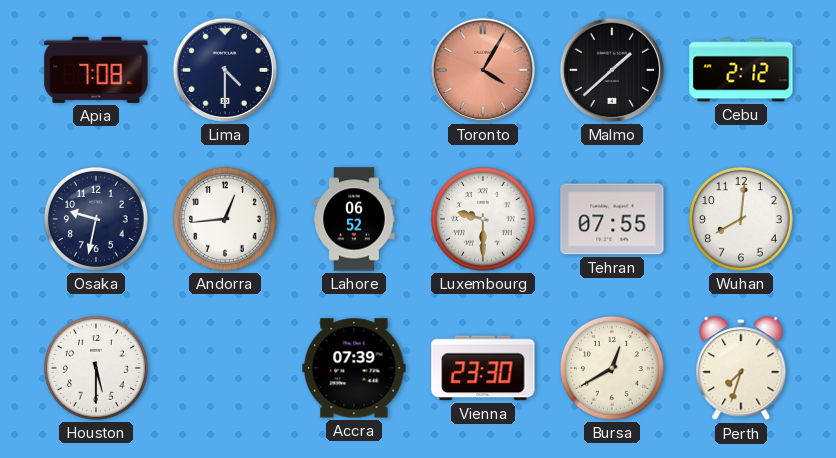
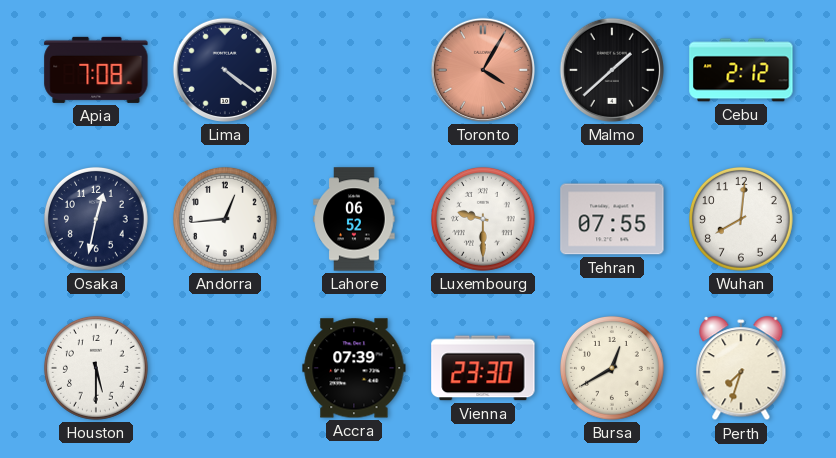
Lima: 4:30 -> 4:21 (225, 70)
Osaka: 9:32 -> 12:32 (96, 219)
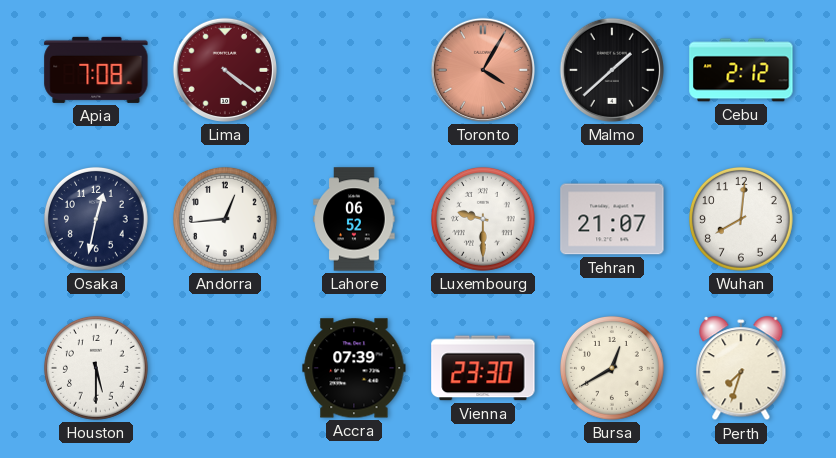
Lima dial: navy -> burgundy (225, 70)
Tehran: 07:55 -> 21:07 (612, 219)
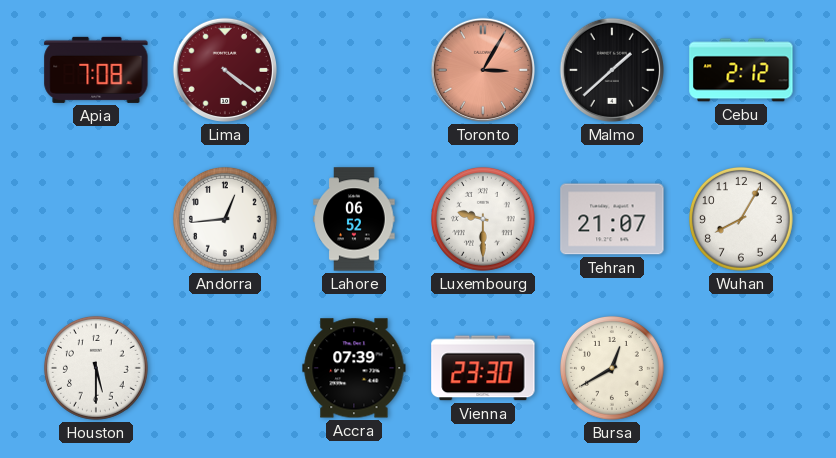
Toronto: 4:05 -> 3:05 (483, 70)
Osaka: 12:32 -> none (96, 219)
Wuhan: 8:01 -> 8:05 (741, 219)
Perth: 7:33 -> none (741, 369)
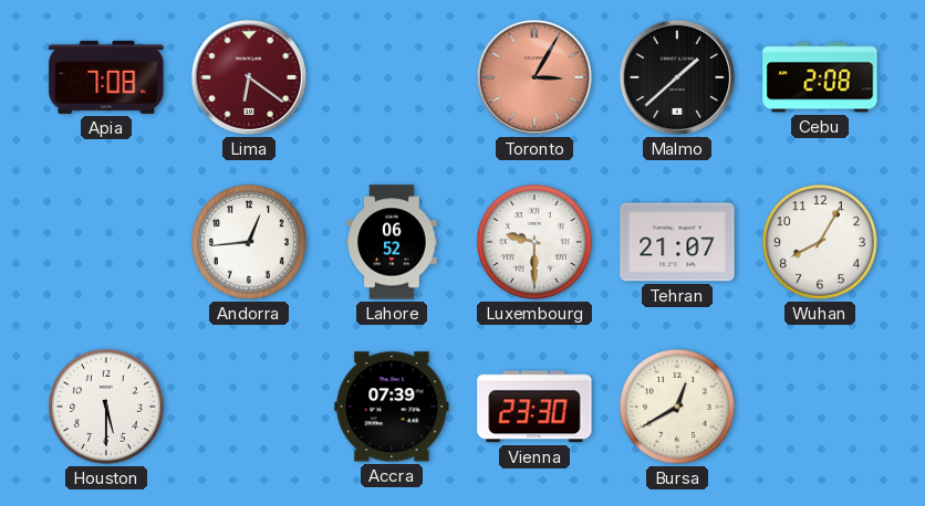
Lima: 4:21 -> 6:21 (249, 77)
Cebu: 2:12 -> 2:08 (820, 77)
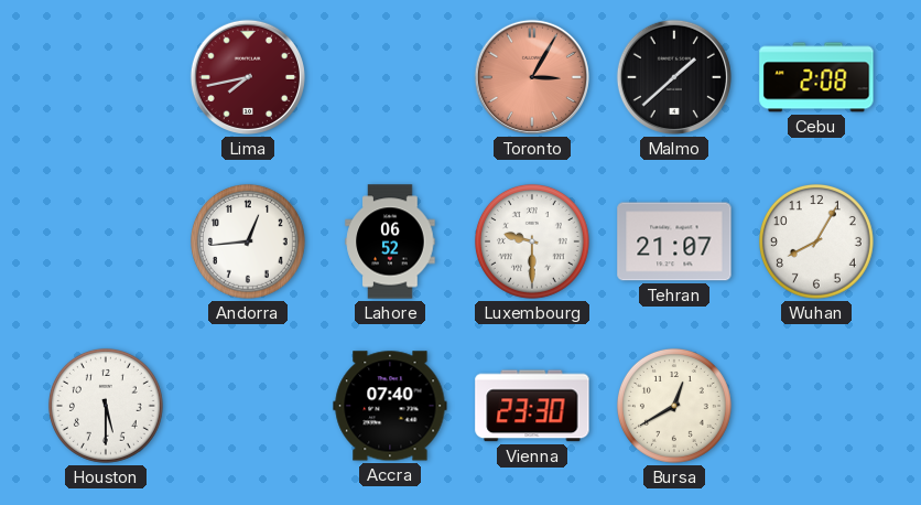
Apia: 7:08 -> none (106, 77)
Lima: 6:21 -> 7:43 (248, 77)
Accra: 07:39 -> 07:40 (390, 406)
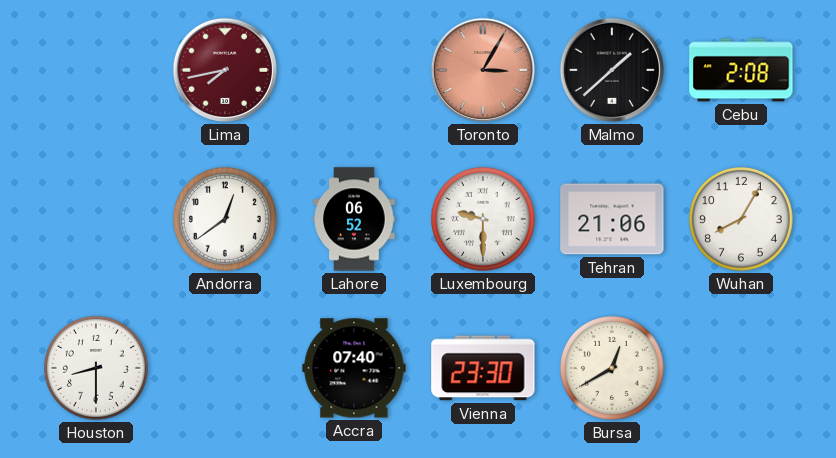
Andorra: 12:44 -> 12:39 (225, 219)
Tehran: 21:07 -> 21:06 (612, 219)
Houston: 5:30 -> 8:30 (96, 368)
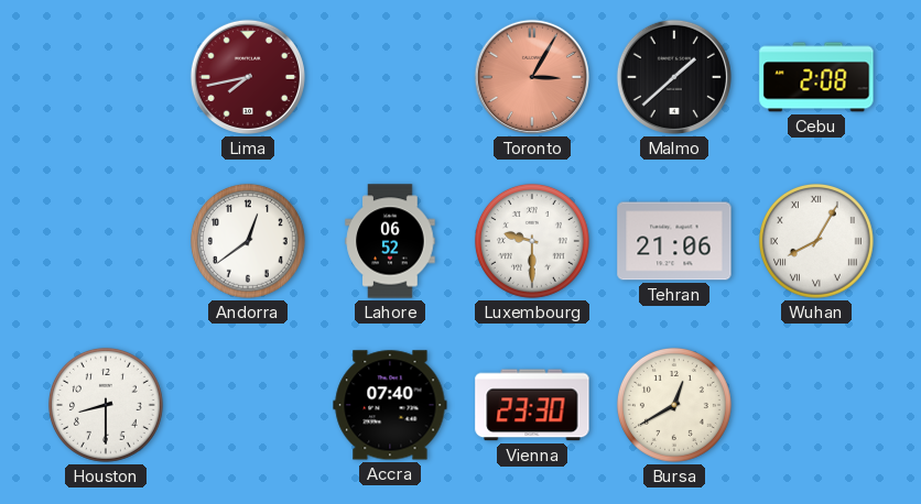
Wuhan numerals: Arabic -> Roman (816, 241)
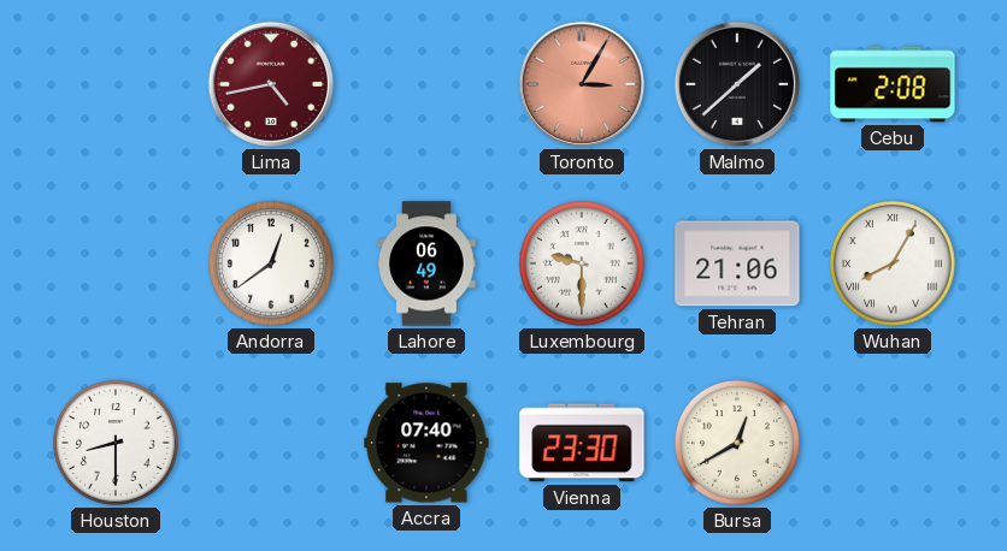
Lima: 7:43 -> 4:43 (271, 84)
Lahore: 06:52 -> 06:49 (426, 263)
